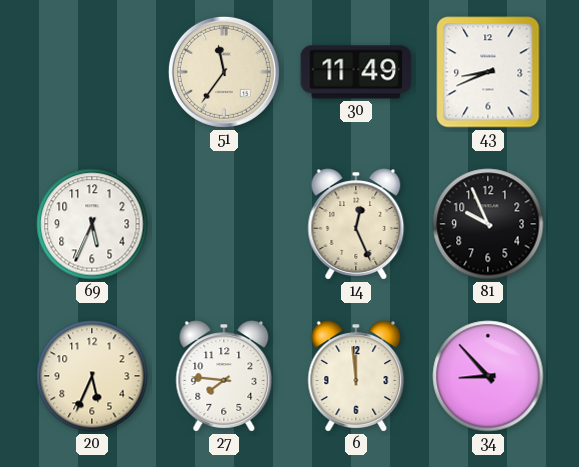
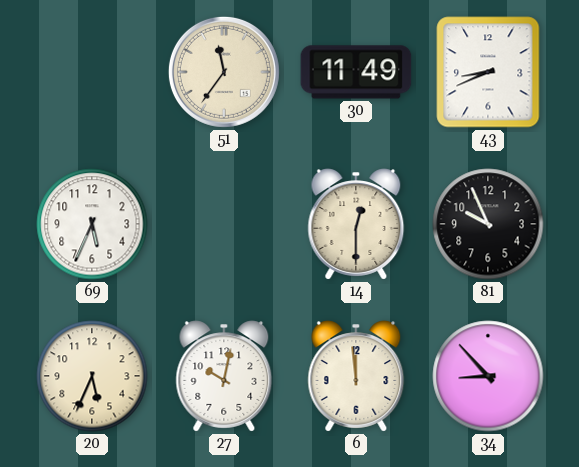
14: 12:26 -> 12:30 (356, 224)
27: 7:46 -> 10:02 (224, 376)
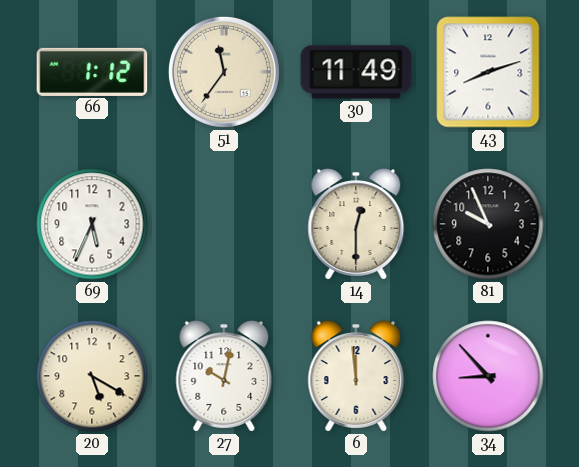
66: none -> 1:12 (92, 72)
43: 8:41 -> 8:12 (488, 72)
20: 5:34 -> 5:20 (92, 376)
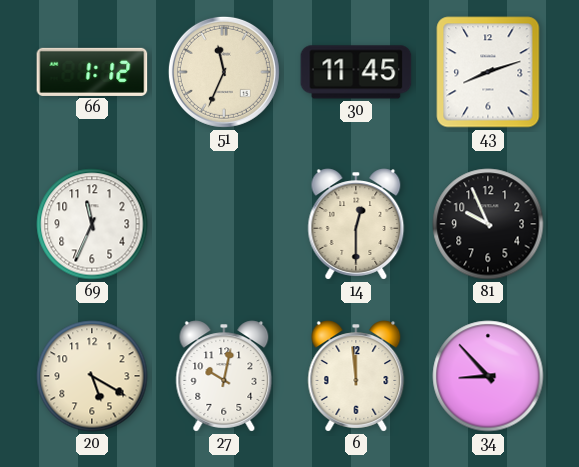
51: 11:36 -> 11:34 (224, 72)
30: 11:49 -> 11:45 (356, 72)
69: 5:34 -> 11:34 (92, 224)
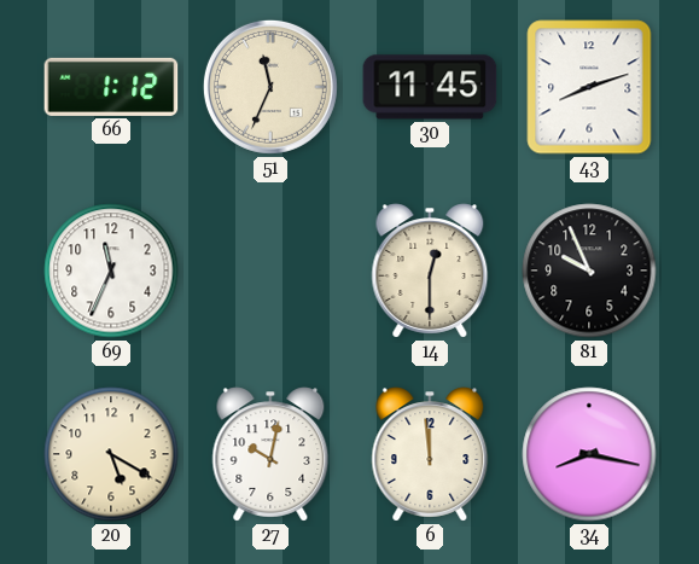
34: 8:53 -> 8:17 (589, 454)
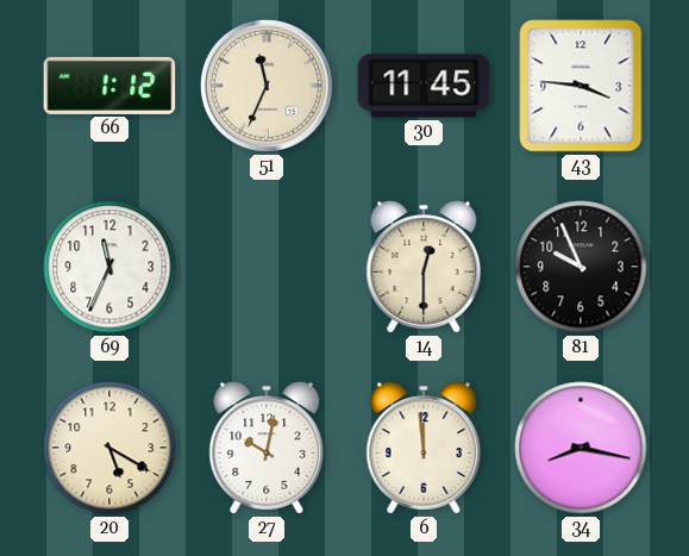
43: 8:12 -> 3:46 (581, 86)
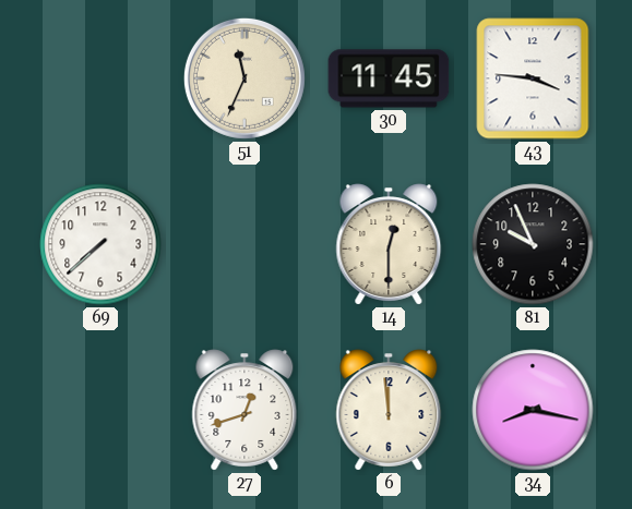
66: 1:12 -> none (109, 86)
69: 11:34 -> 7:38 (100, 244)
20: 5:20 -> none (109, 448)
27: 10:02 -> 12:42 (245, 410)
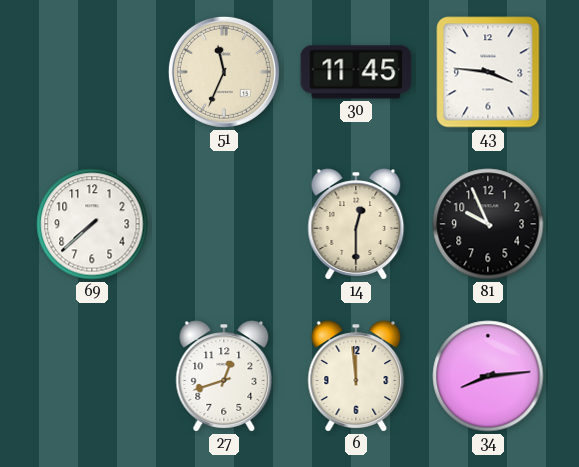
34: 8:17 -> 8:14 (488, 376)
